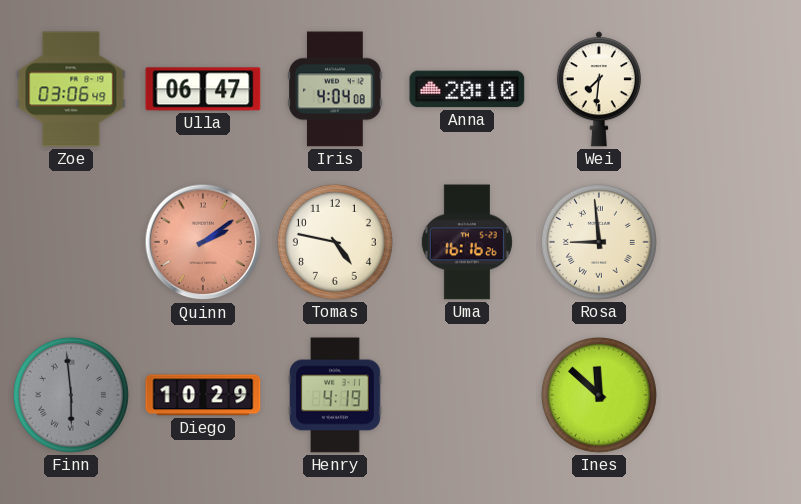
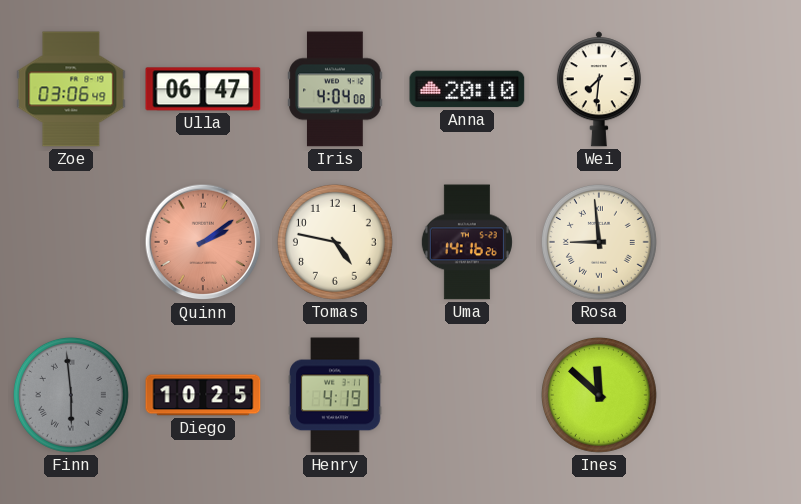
Uma: 16:16 -> 14:16 (467, 242)
Diego: 10:29 -> 10:25 (203, 395)
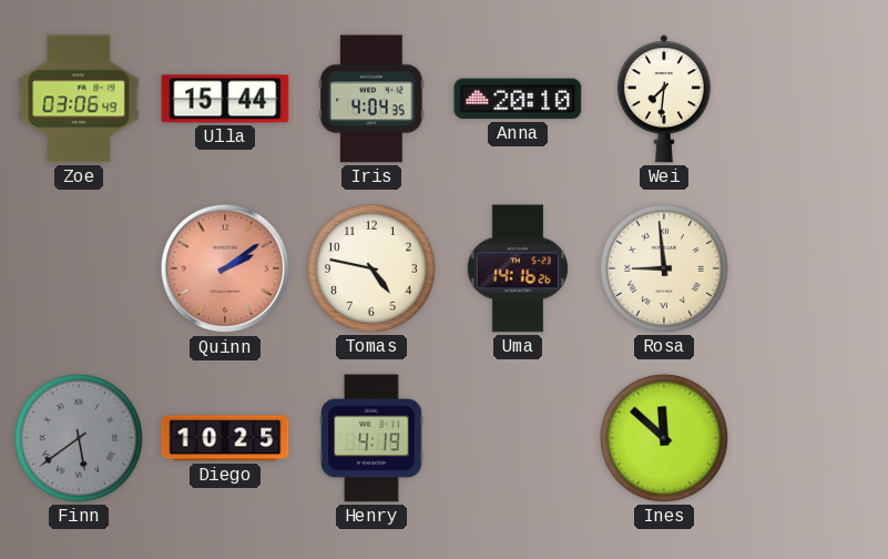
Ulla: 06:47 -> 15:44 (225, 99)
Iris: 4:04:08 -> 4:04:35 (371, 99)
Finn: 5:59 -> 5:39 (79, 438)
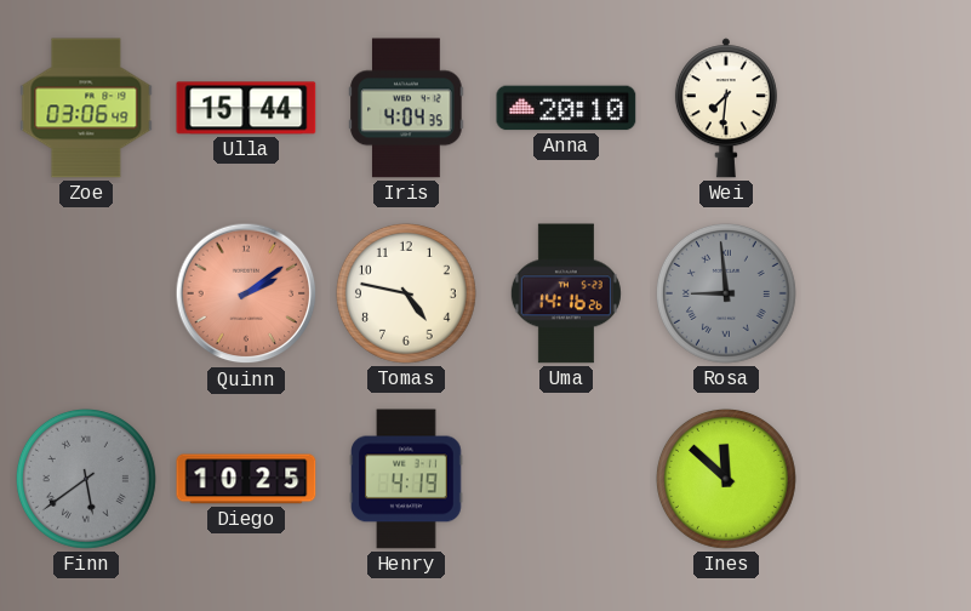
Rosa dial: cream -> grey (726, 293)
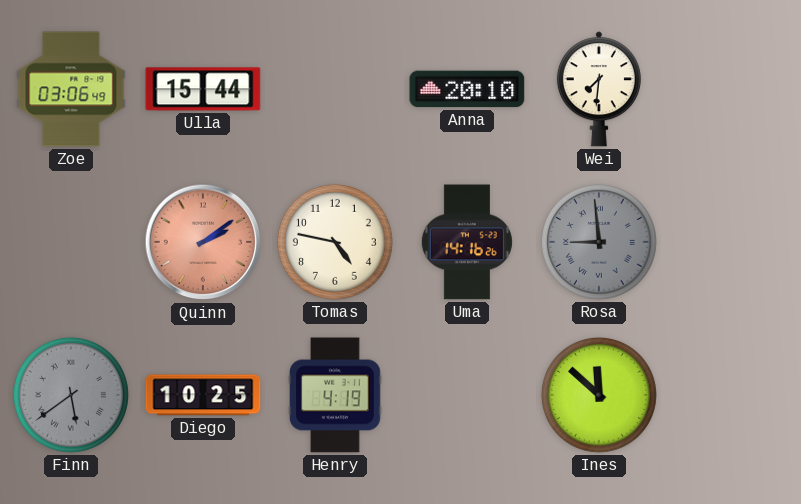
Iris: 4:04 -> none (406, 108)
